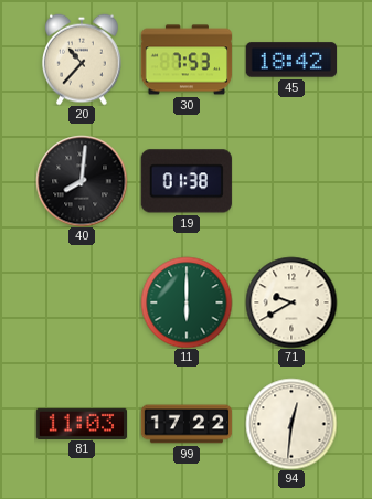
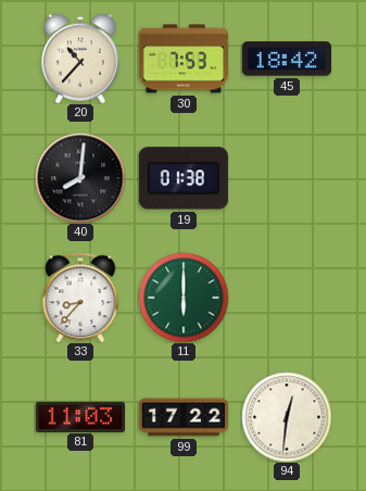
33: none -> 8:37 (80, 298)
71: 9:40 -> none (291, 302)
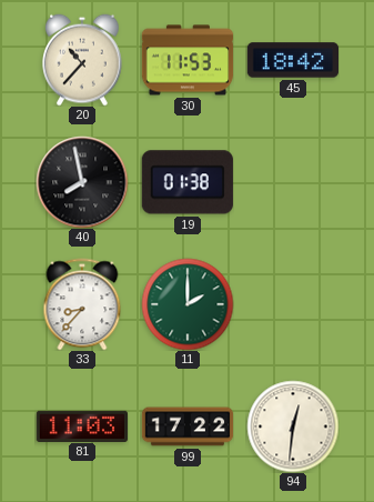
30: 7:53 -> 11:53 (188, 60)
40: 8:01 -> 7:58 (82, 182)
11: 6:00 -> 2:00 (188, 304)
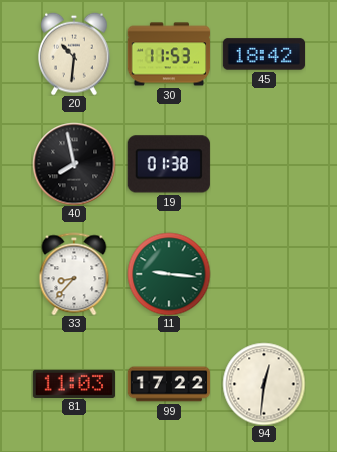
20: 10:37 -> 10:31 (74, 54)
11: 2:00 -> 9:16 (169, 274)
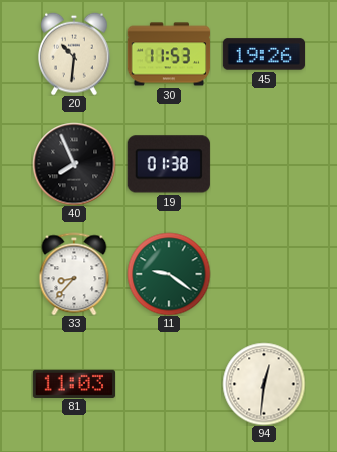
45: 18:42 -> 19:26 (263, 54)
40: 7:58 -> 7:56 (74, 164)
11: 9:16 -> 9:21 (169, 274)
99: 17:22 -> none (169, 384)
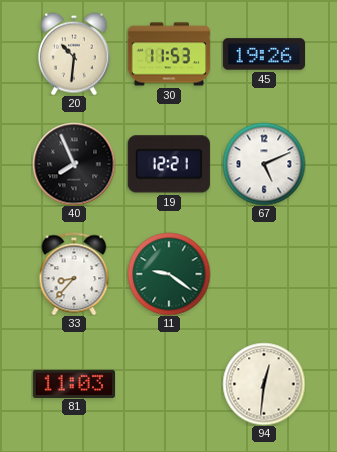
19: 01:38 -> 12:21 (169, 164)
67: none -> 5:11 (264, 164)
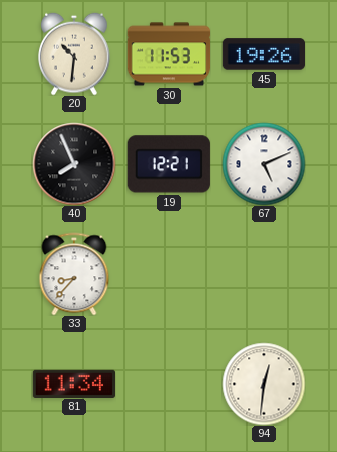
11: 9:21 -> none (169, 274)
81: 11:03 -> 11:34 (73, 383)
